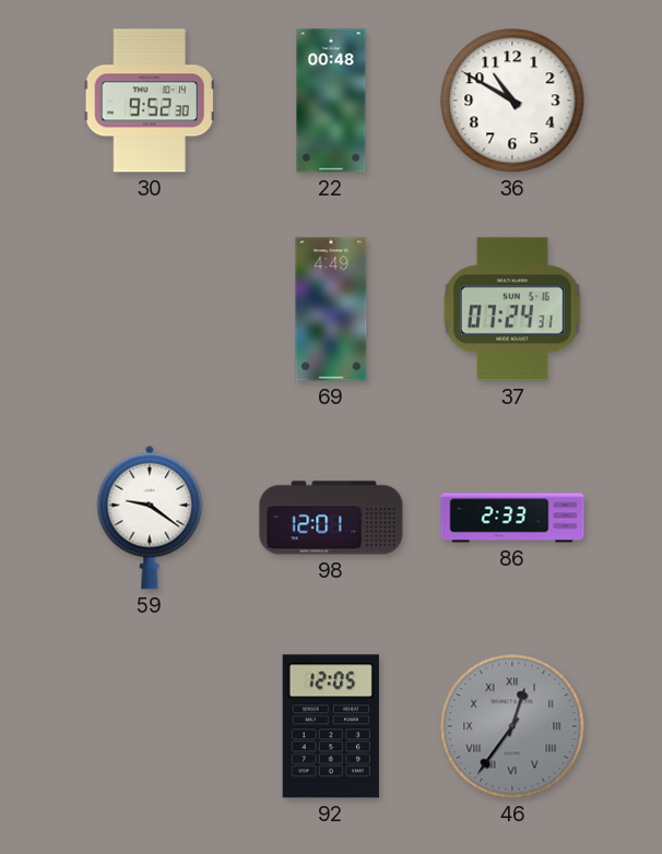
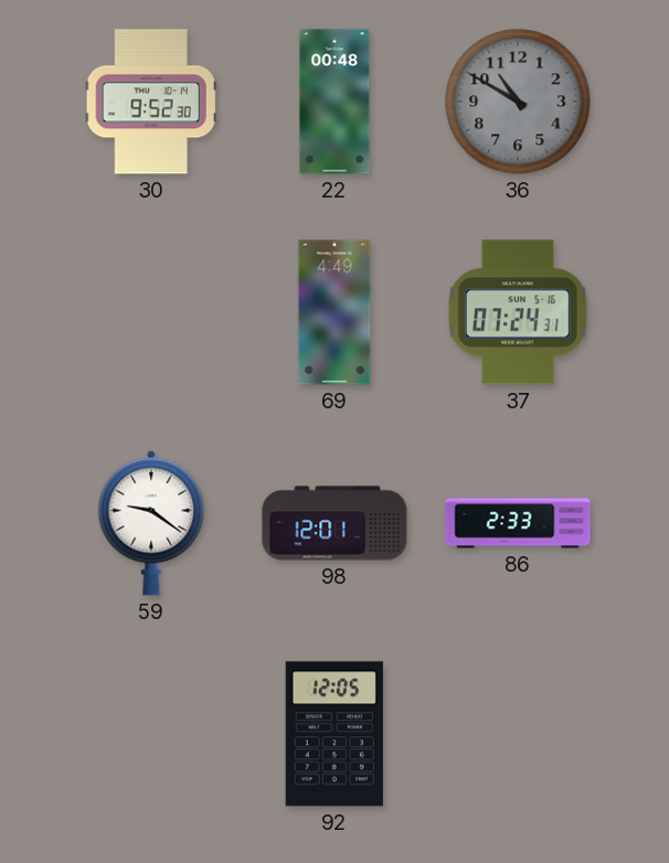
36 dial: white -> grey (518, 102)
46: 12:36 -> none (512, 726)
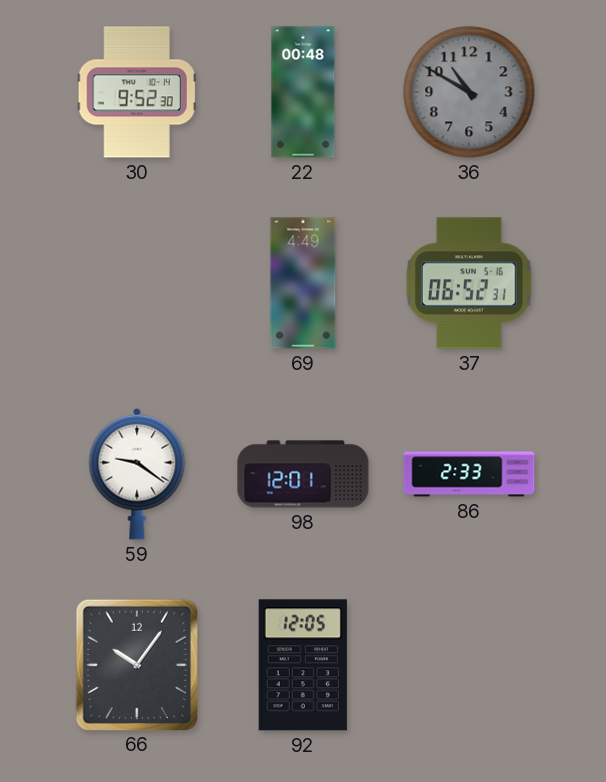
37: 07:24 -> 06:52 (469, 283)
66: none -> 10:06 (136, 664)
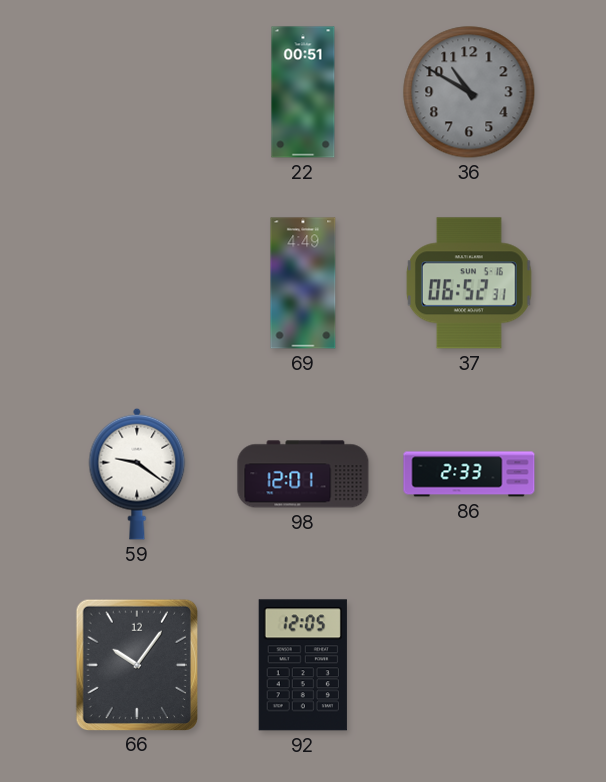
30: 9:52 -> none (137, 92)
22: 00:48 -> 00:51 (303, 92)
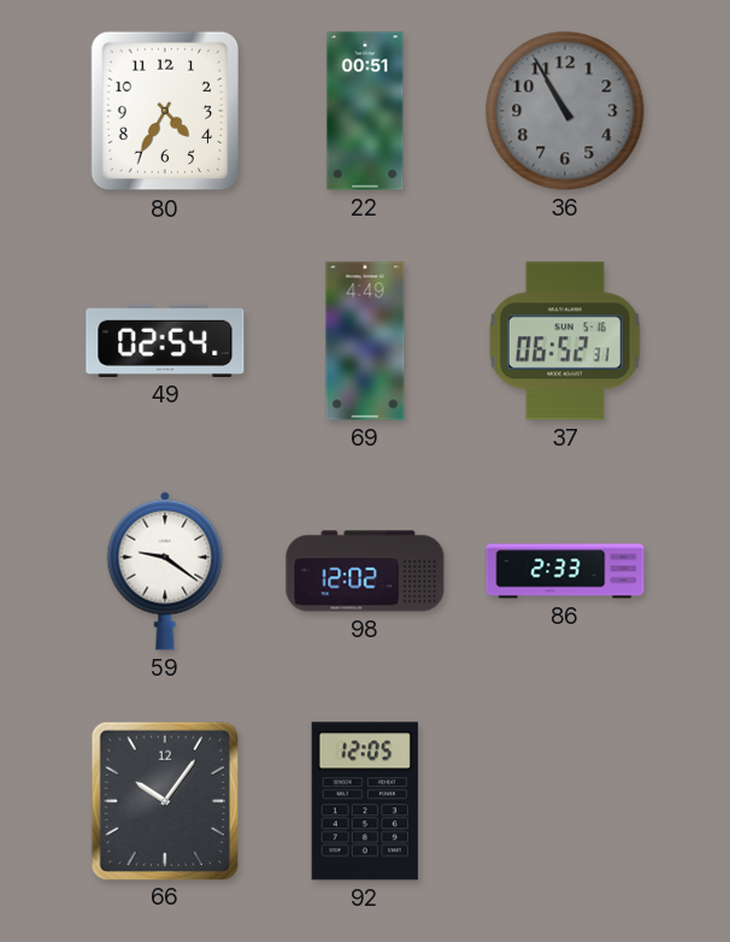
80: none -> 4:35 (165, 111)
36: 10:50 -> 10:55 (565, 111)
49: none -> 02:54 (165, 341)
98: 12:01 -> 12:02 (365, 571)
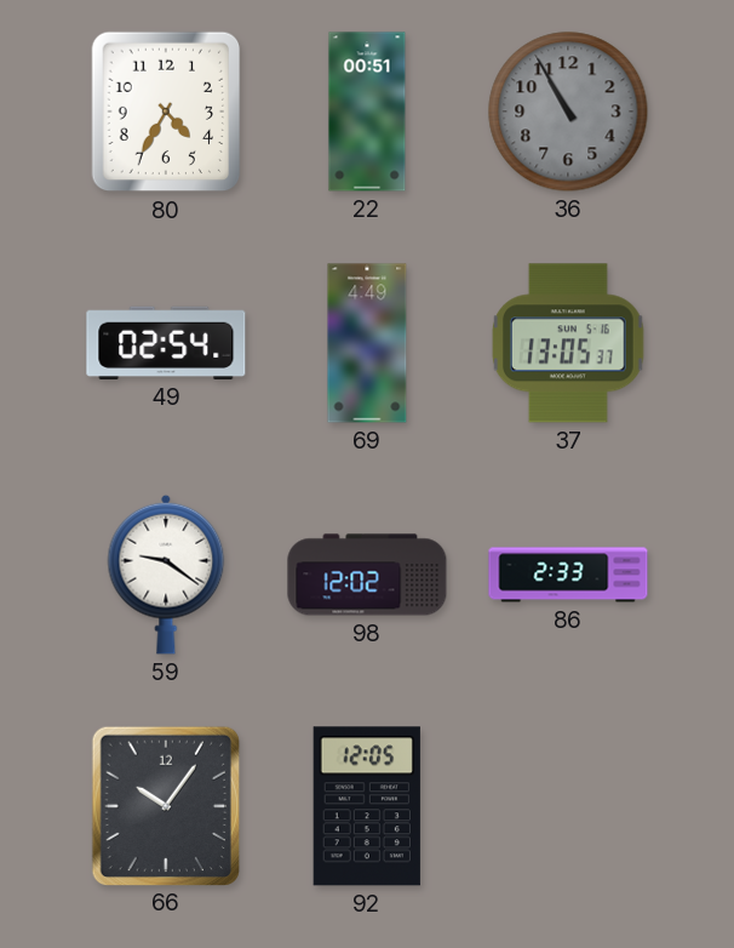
37: 06:52 -> 13:05 (568, 343)
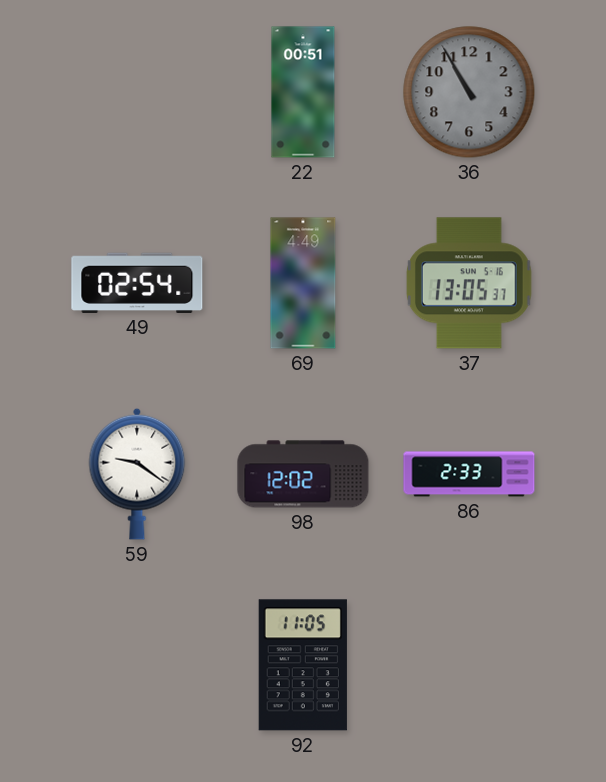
80: 4:35 -> none (166, 112)
66: 10:06 -> none (165, 805)
92: 12:05 -> 11:05 (303, 665)
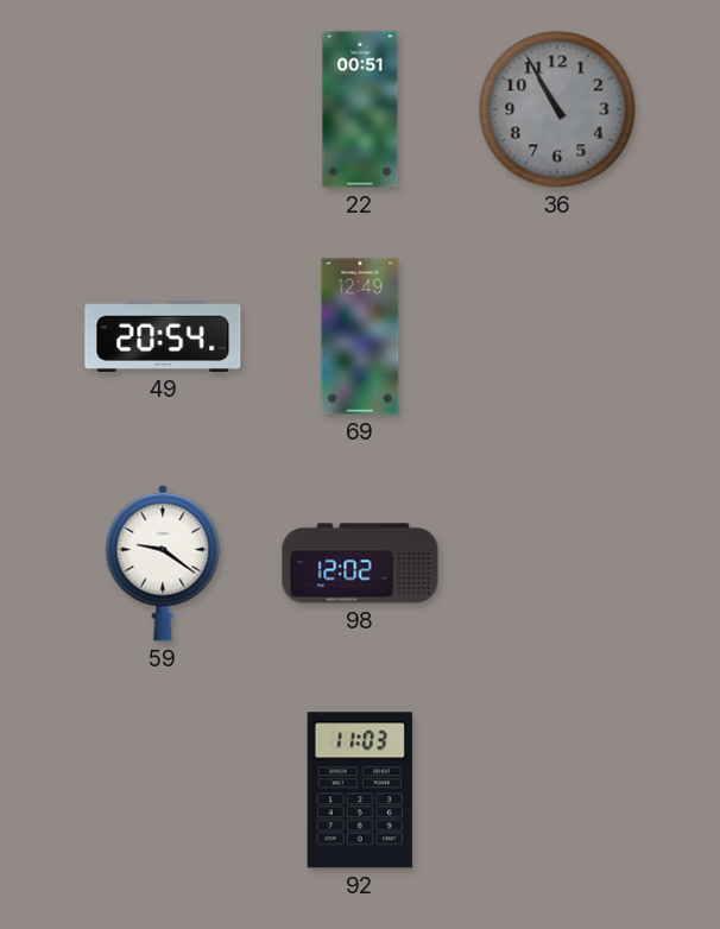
49: 02:54 -> 20:54 (163, 336)
69: 4:49 -> 12:49 (360, 336)
37: 13:05 -> none (469, 283)
86: 2:33 -> none (469, 474)
92: 11:05 -> 11:03 (360, 790)
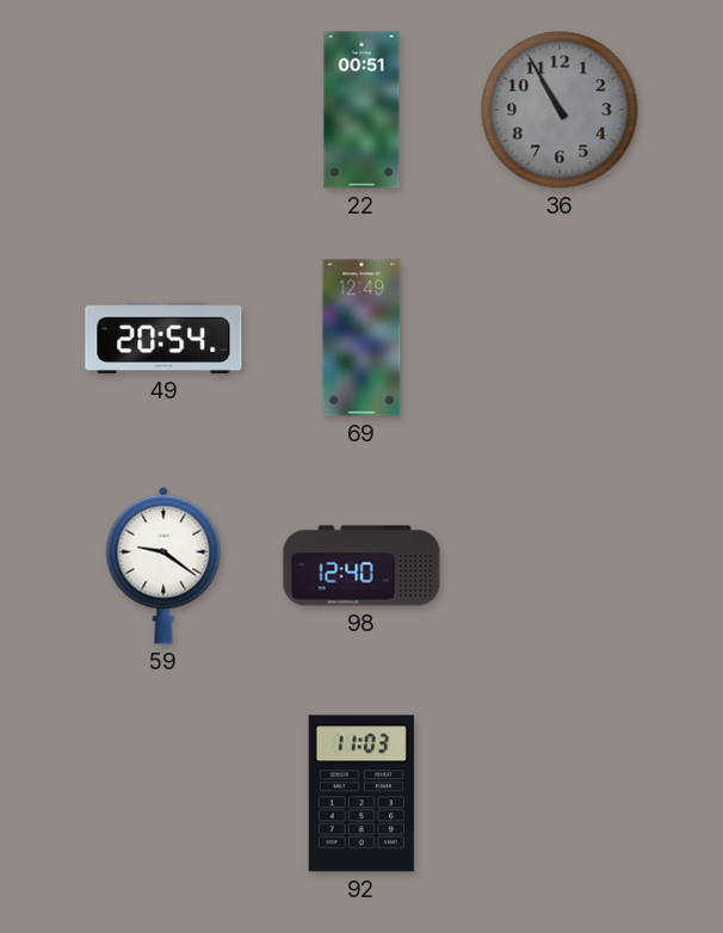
98: 12:02 -> 12:40 (361, 566)
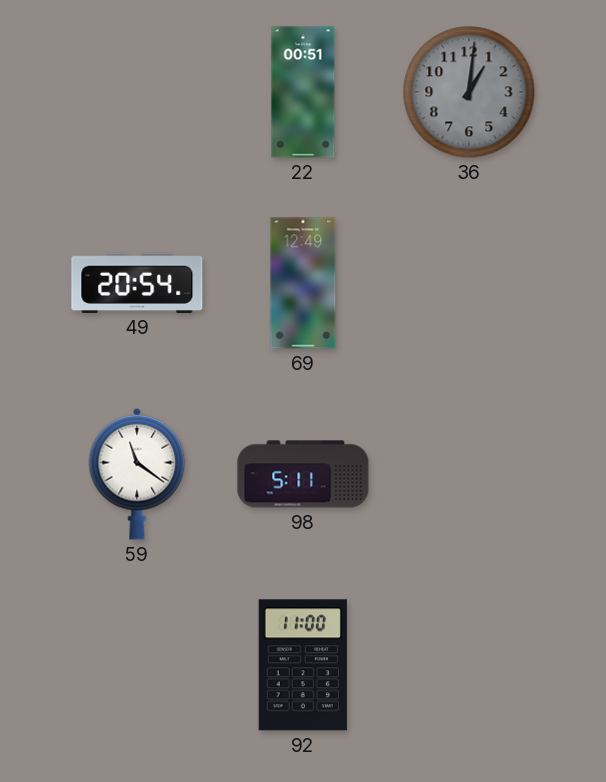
36: 10:55 -> 1:01 (469, 92)
59: 9:21 -> 11:21 (137, 474)
98: 12:40 -> 5:11 (303, 474)
92: 11:03 -> 11:00 (303, 665)
